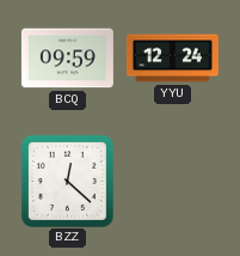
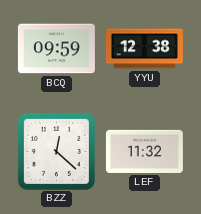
YYU: 12:24 -> 12:38 (144, 49)
LEF: none -> 11:32 (144, 151)
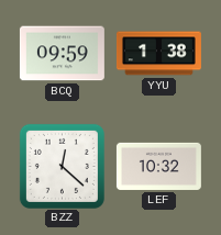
YYU: 12:38 -> 1:38 (158, 54)
LEF: 11:32 -> 10:32 (158, 166)
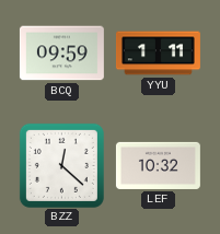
YYU: 1:38 -> 1:11 (158, 54)
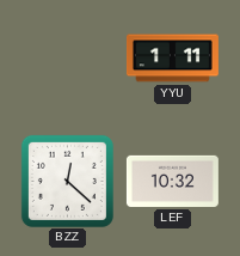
BCQ: 09:59 -> none (61, 54)
